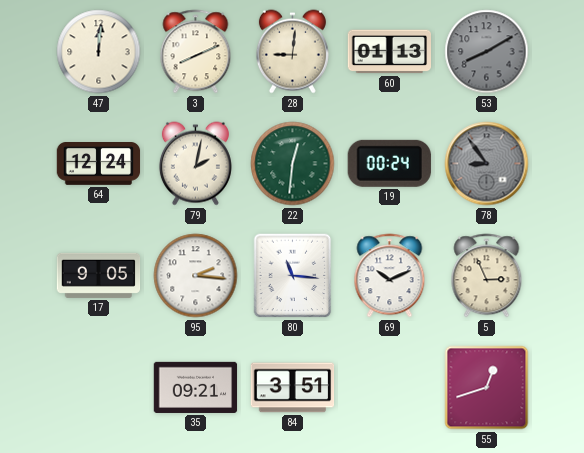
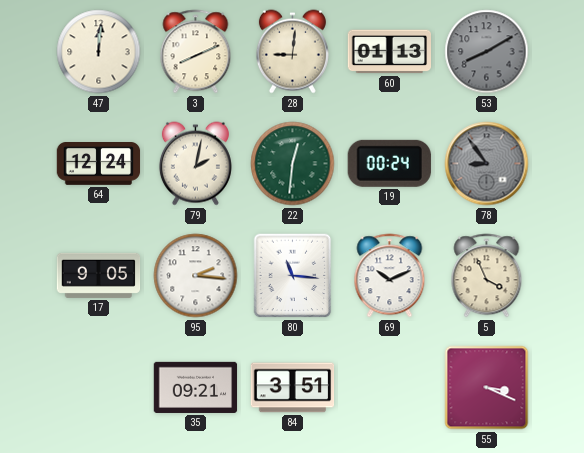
5: 2:56 -> 3:56 (487, 276)
55: 12:42 -> 3:19 (487, 388)
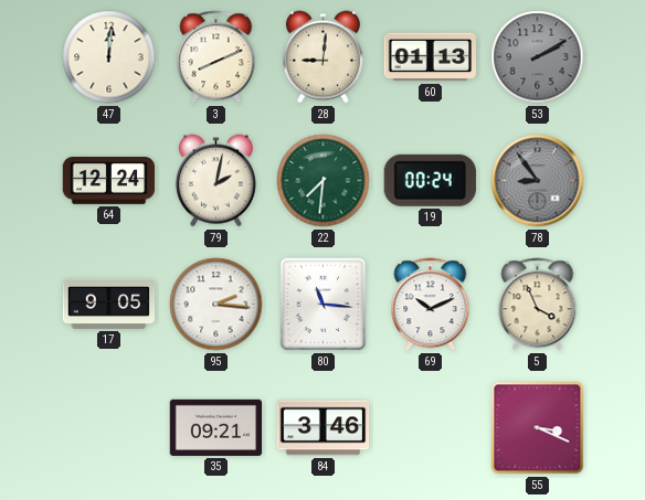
53: 8:10 -> 2:10 (538, 57)
22: 12:31 -> 7:31 (324, 181)
84: 3:51 -> 3:46 (324, 428)
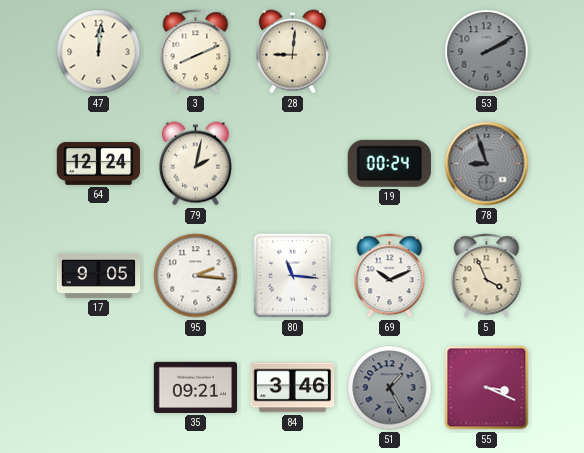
60: 01:13 -> none (431, 57)
22: 7:31 -> none (324, 181)
78: 8:54 -> 8:57 (487, 164)
51: none -> 1:25 (390, 388)
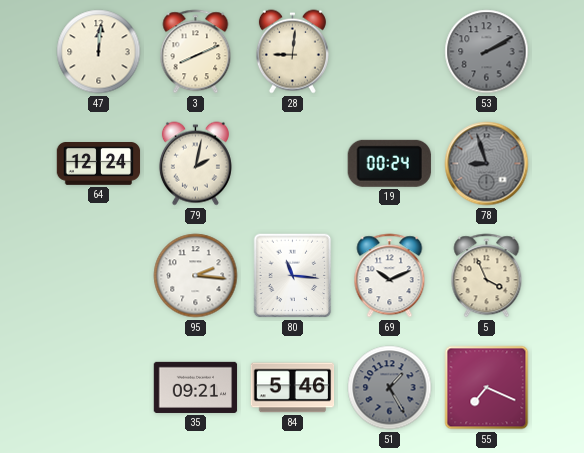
17: 9:05 -> none (99, 275)
84: 3:46 -> 5:46 (293, 388)
55: 3:19 -> 7:19 (487, 388)
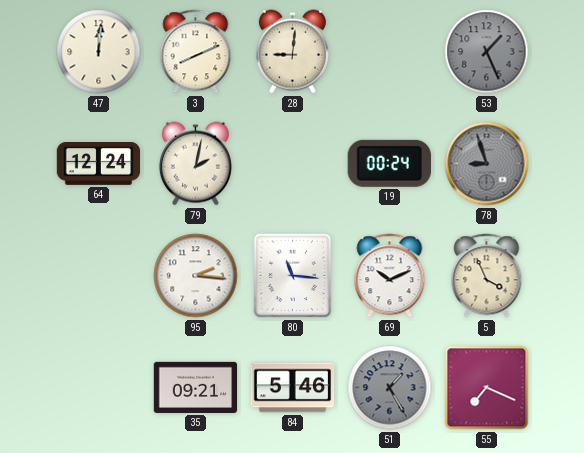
53: 2:10 -> 1:26 (487, 52)
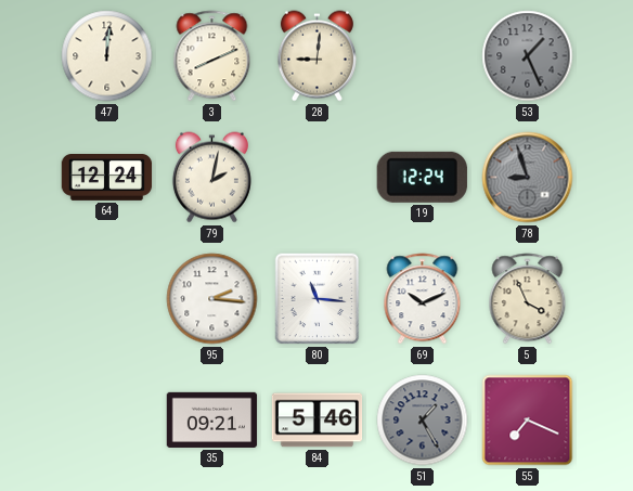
19: 00:24 -> 12:24 (422, 177)
